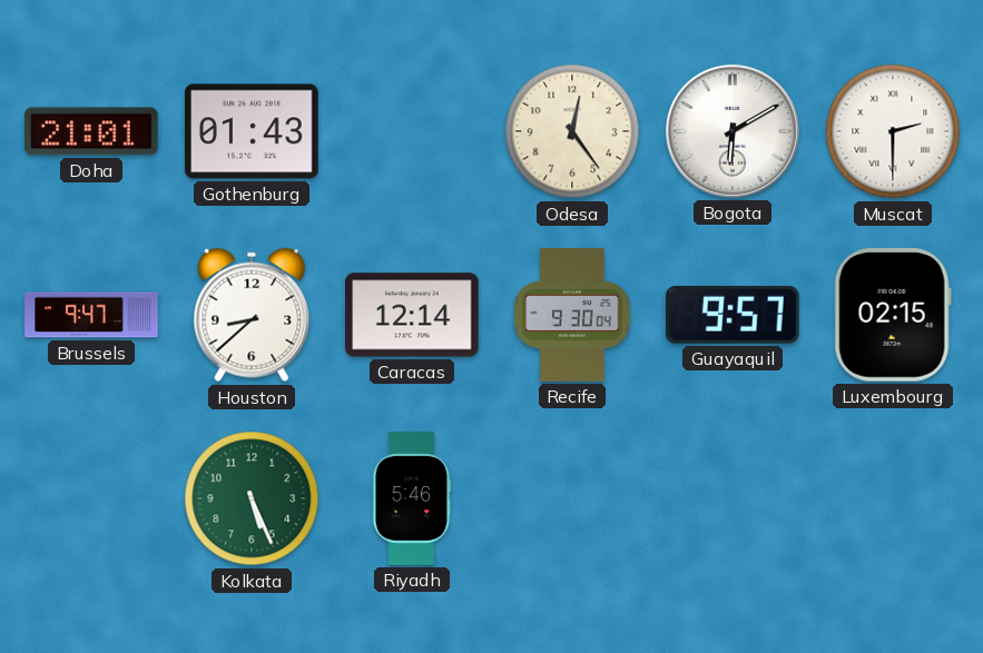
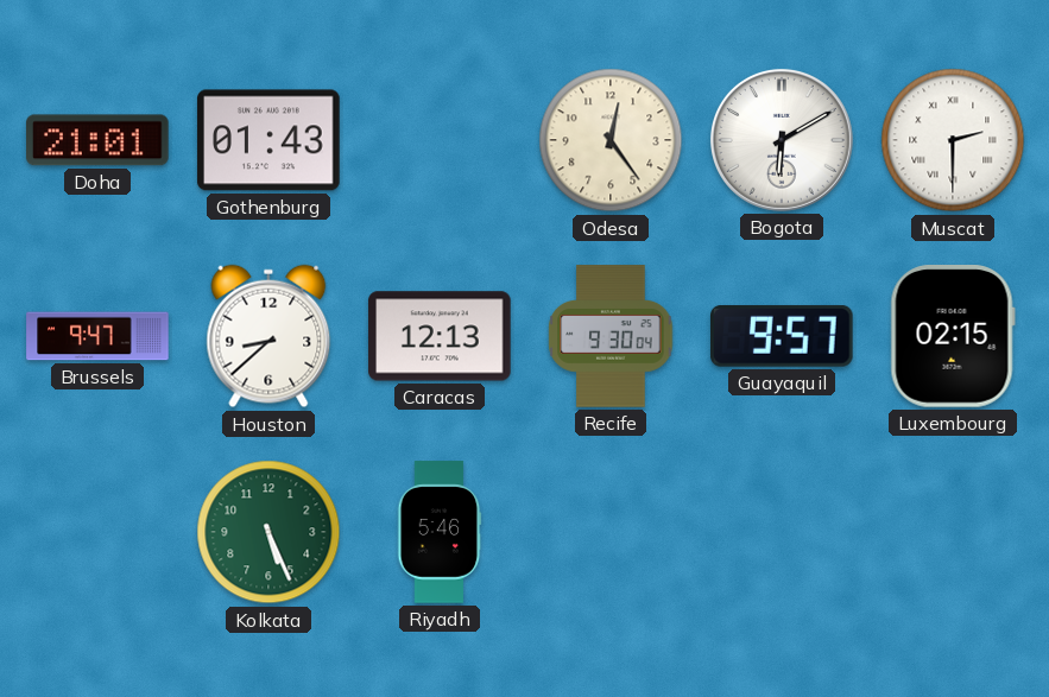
Caracas: 12:14 -> 12:13 (440, 336)
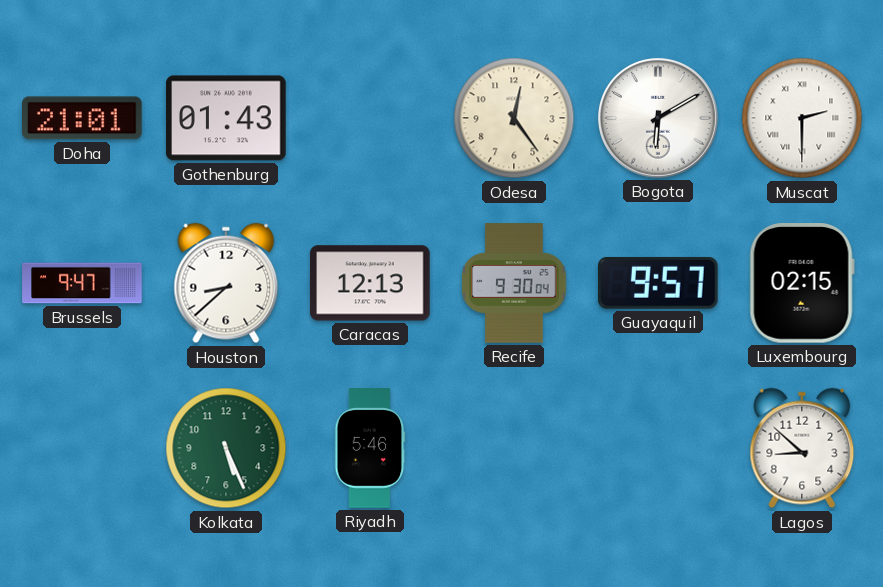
Lagos: none -> 8:52 (802, 448)
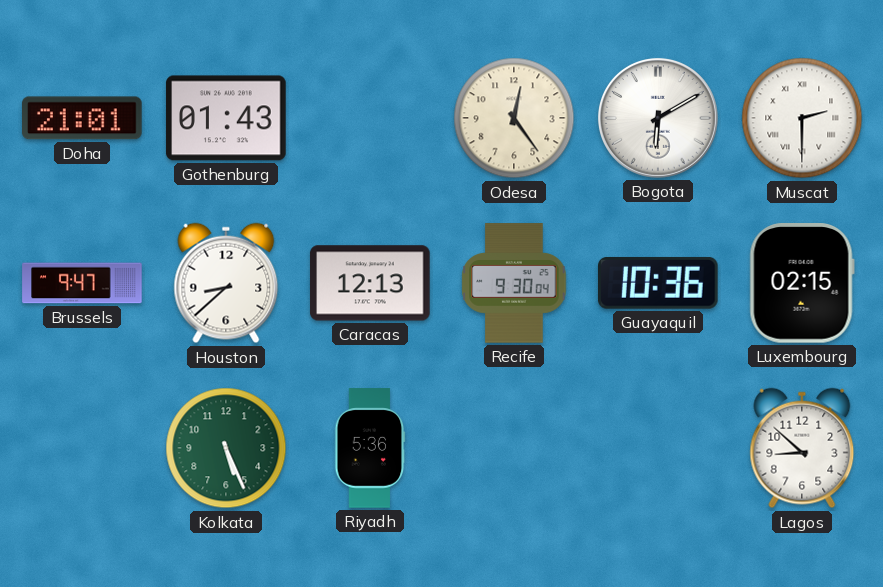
Guayaquil: 9:57 -> 10:36 (659, 283)
Riyadh: 5:46 -> 5:36 (370, 448)
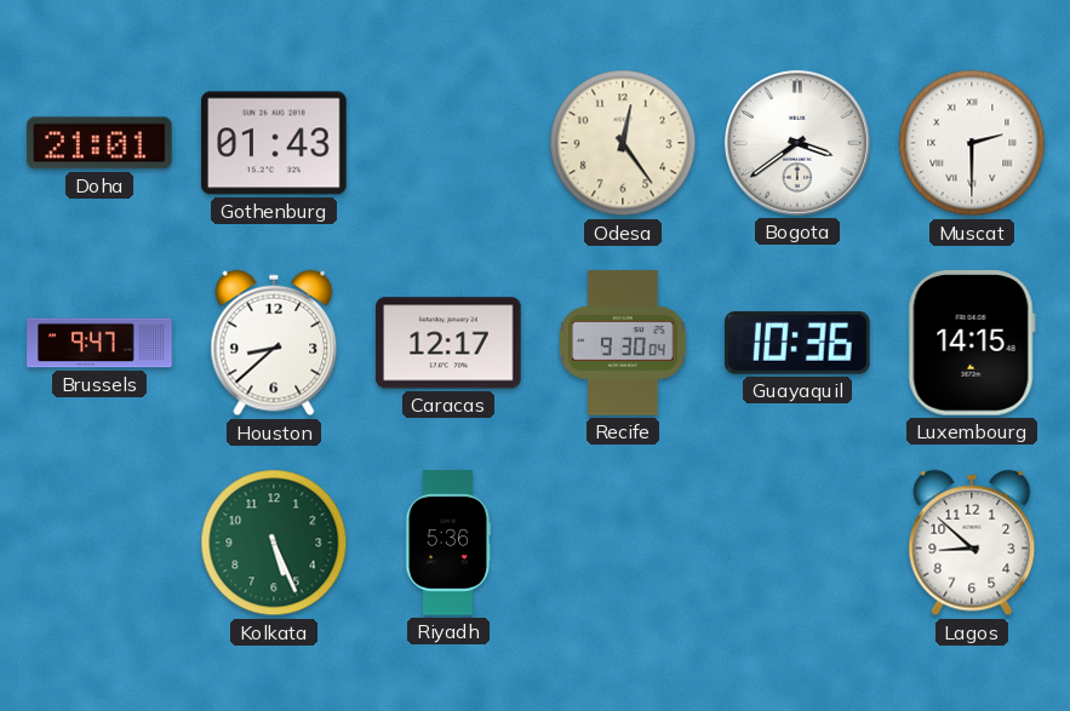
Bogota: 6:10 -> 3:39 (797, 143)
Caracas: 12:13 -> 12:17 (448, 343)
Luxembourg: 02:15 -> 14:15 (972, 344)
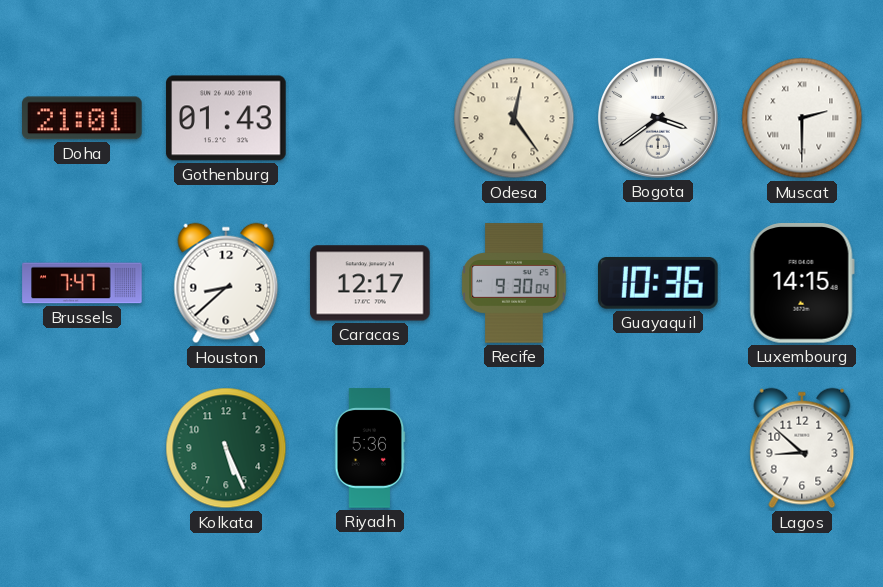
Brussels: 9:47 -> 7:47 (82, 283)
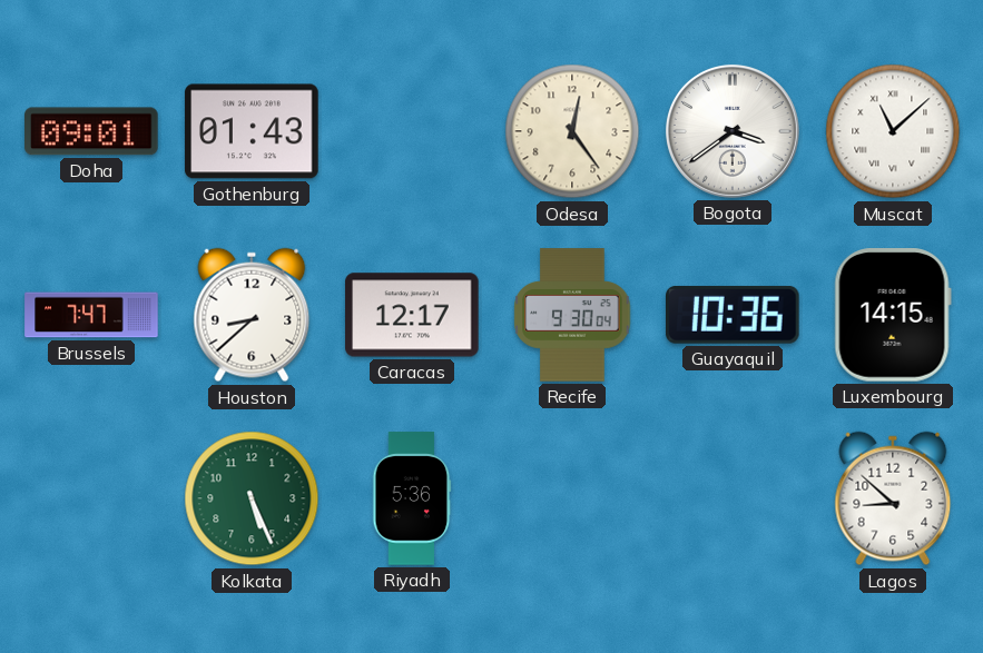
Doha: 21:01 -> 09:01 (92, 131)
Muscat: 2:30 -> 11:08 (893, 131)
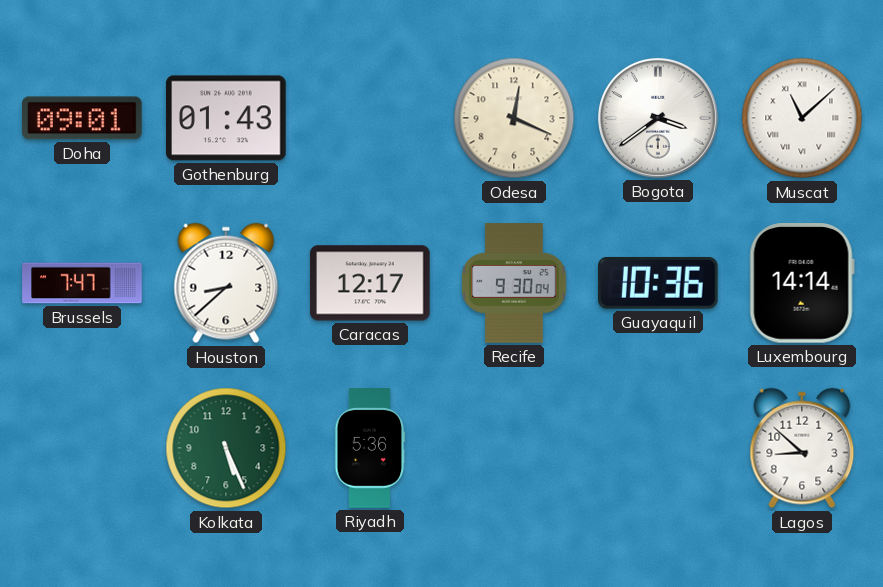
Odesa: 12:24 -> 12:19 (514, 118)
Luxembourg: 14:15 -> 14:14 (802, 284)
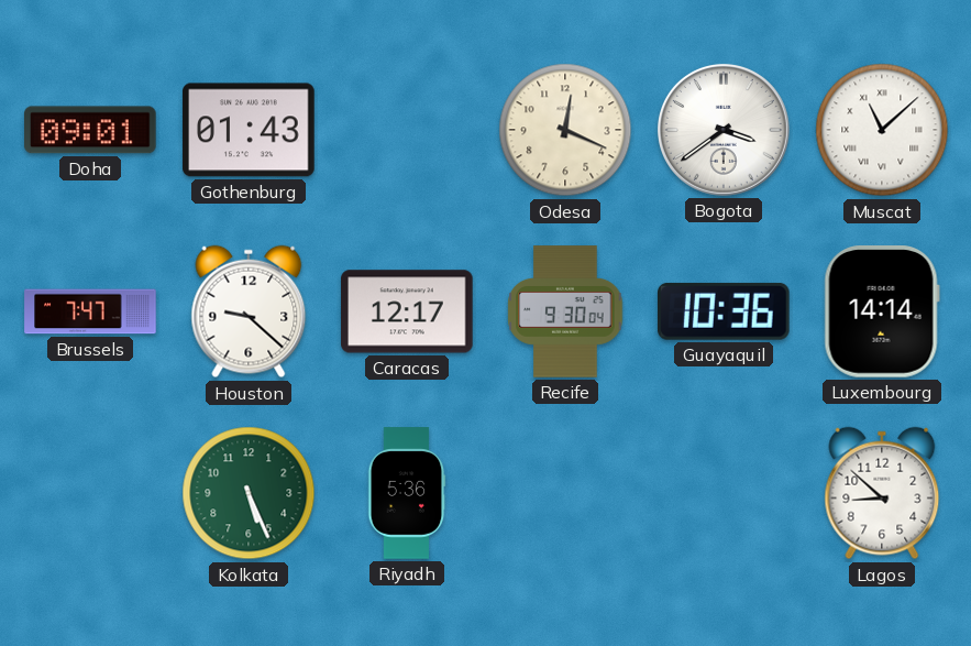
Houston: 8:38 -> 9:22 (249, 311)
